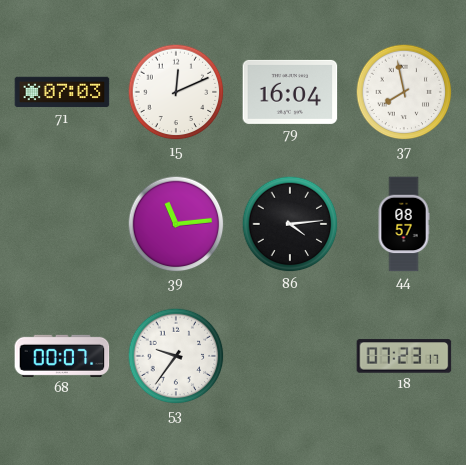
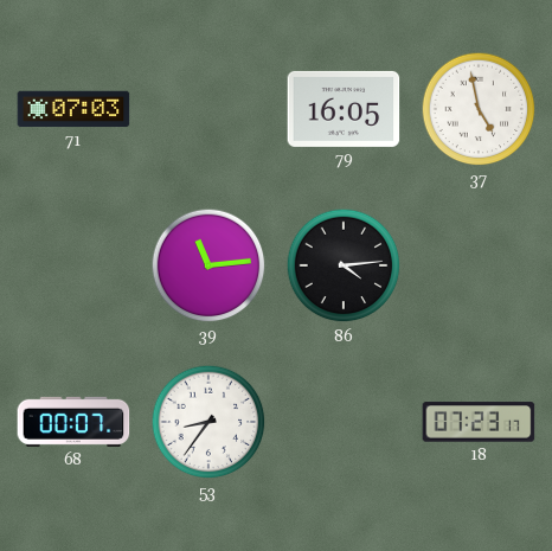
15: 12:11 -> none (176, 92)
79: 16:04 -> 16:05 (344, 109)
37: 7:58 -> 4:58 (479, 109)
44: 08:57 -> none (404, 224)
53: 9:36 -> 8:36 (208, 422)
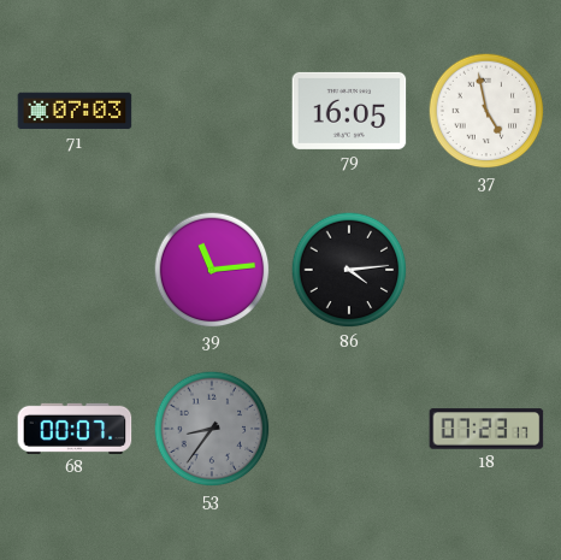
53 dial: white -> grey (212, 429)
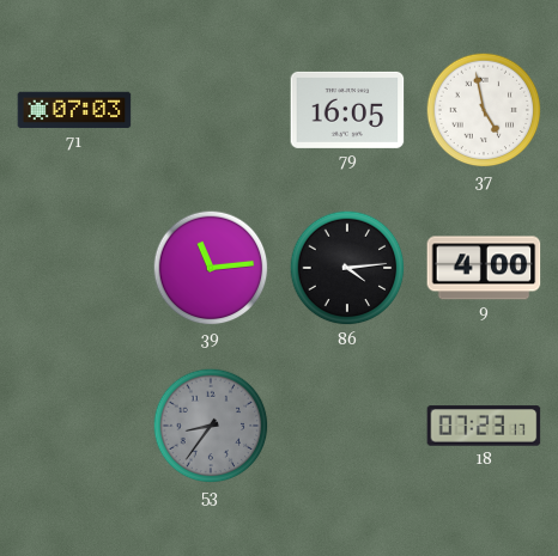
9: none -> 4:00 (484, 268)
68: 00:07 -> none (75, 429)
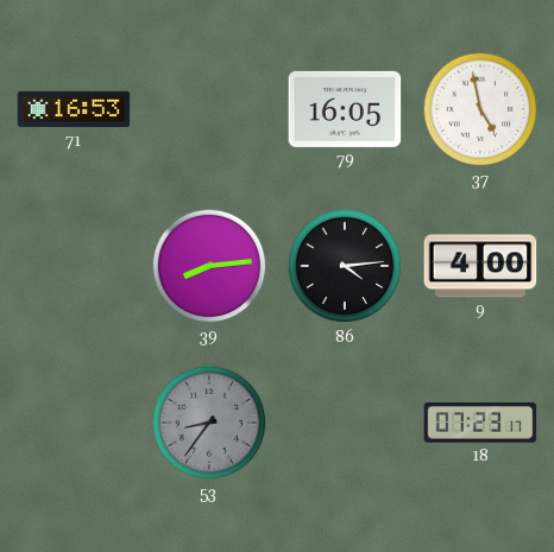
71: 07:03 -> 16:53 (74, 109)
39: 11:14 -> 8:14 (209, 266)
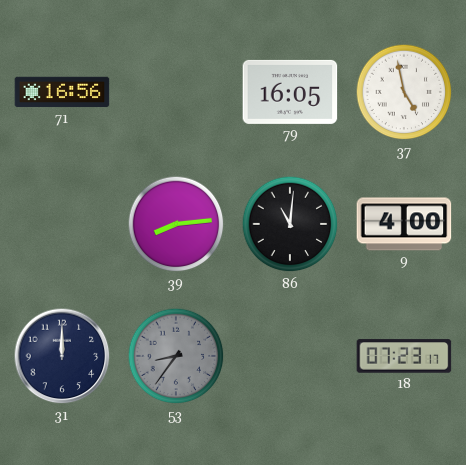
71: 16:53 -> 16:56 (62, 92)
86: 4:14 -> 11:01 (290, 224)
31: none -> 12:00 (62, 356)
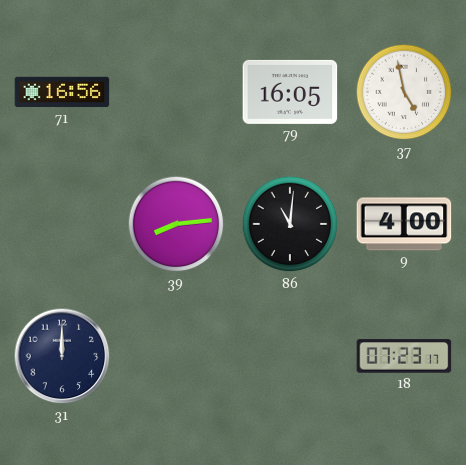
53: 8:36 -> none (176, 356)
